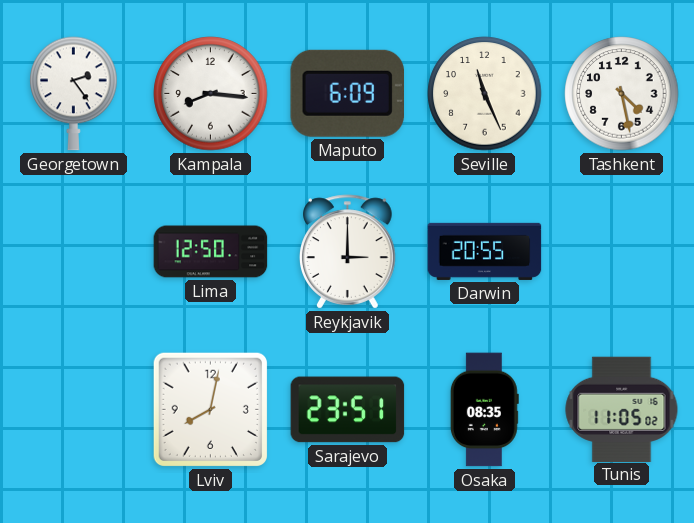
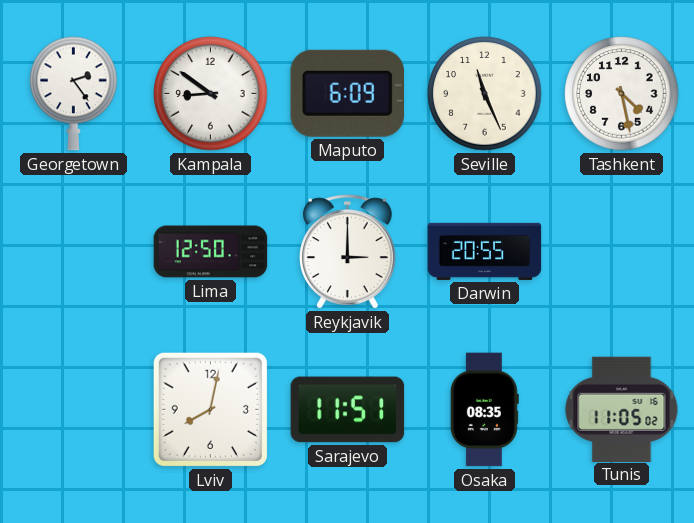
Kampala: 8:16 -> 8:51 (211, 94)
Sarajevo: 23:51 -> 11:51 (348, 410)
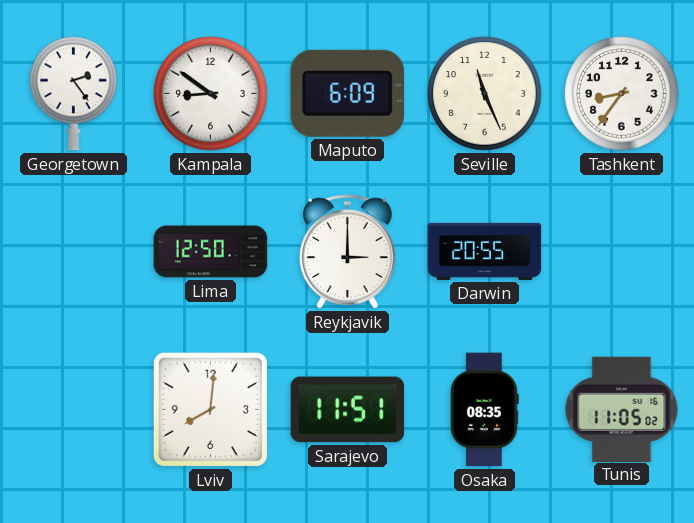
Tashkent: 4:28 -> 8:36 (622, 94)
Lviv: 8:02 -> 8:01 (210, 409)
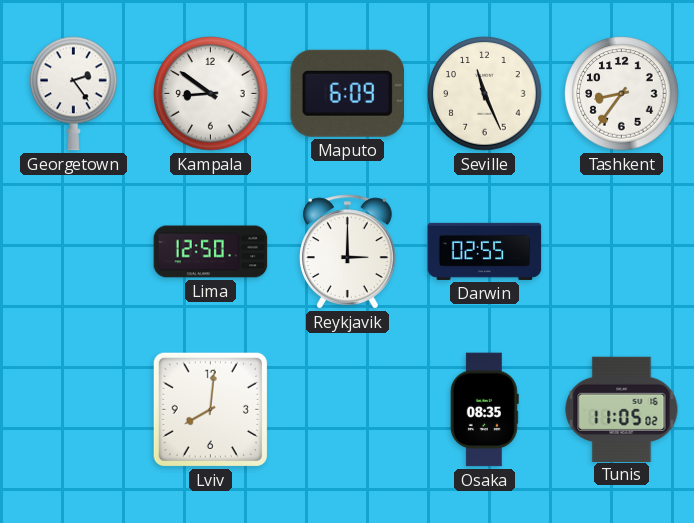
Darwin: 20:55 -> 02:55 (485, 251)
Sarajevo: 11:51 -> none (348, 410)
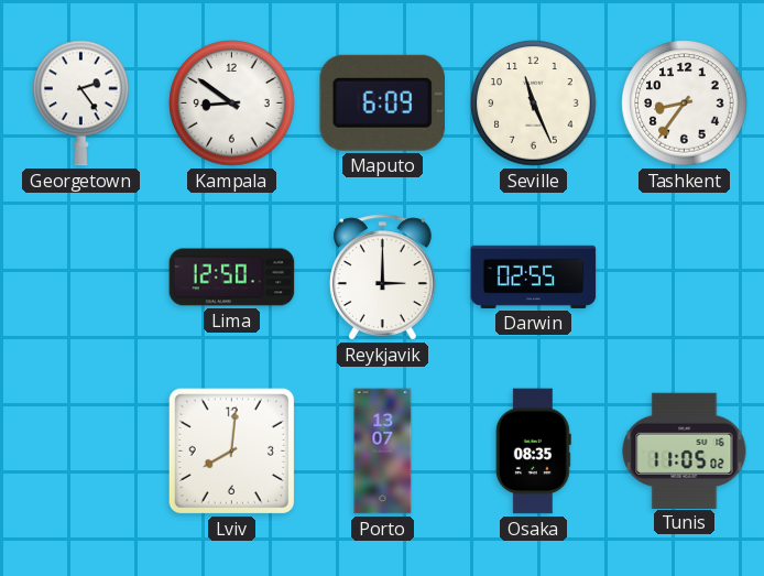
Porto: none -> 13:07 (383, 452)
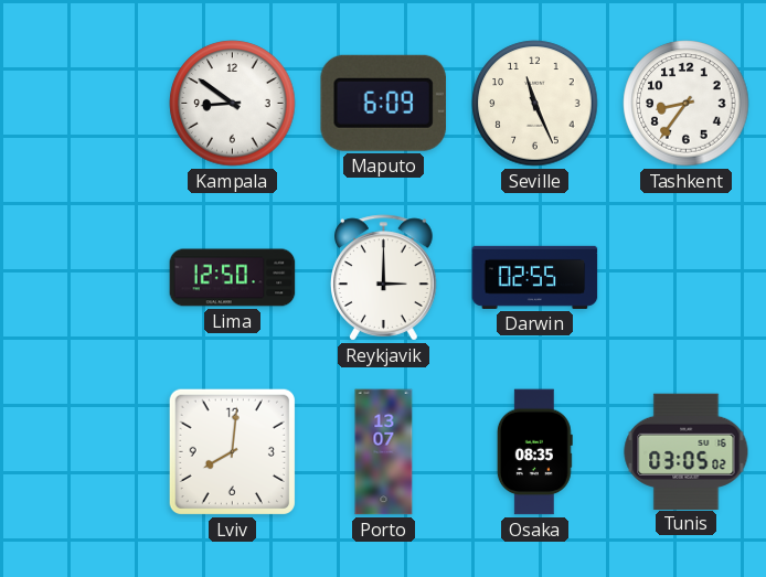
Georgetown: 2:24 -> none (81, 104)
Tunis: 11:05 -> 03:05 (687, 451)
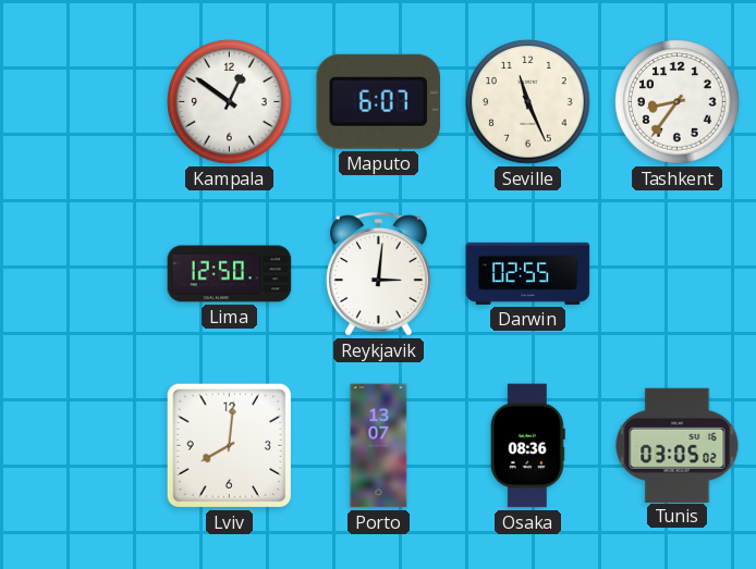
Kampala: 8:51 -> 12:51 (230, 102)
Maputo: 6:09 -> 6:07 (378, 101)
Reykjavik: 3:00 -> 3:01 (379, 274)
Osaka: 08:35 -> 08:36 (527, 446)
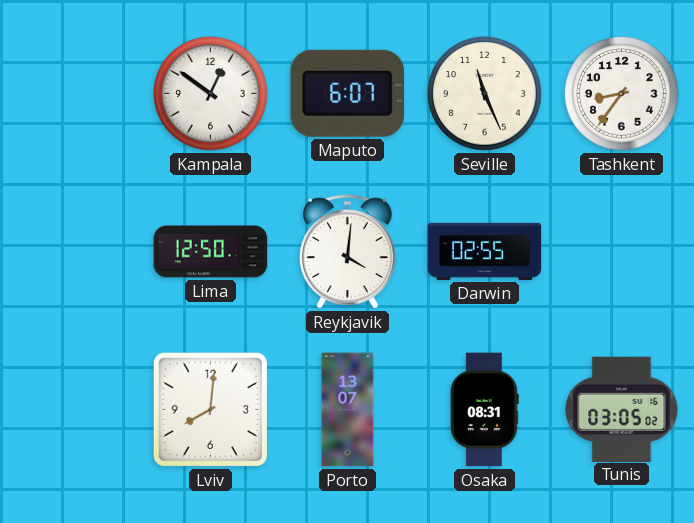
Reykjavik: 3:01 -> 4:01 (348, 252)
Osaka: 08:36 -> 08:31 (484, 410)
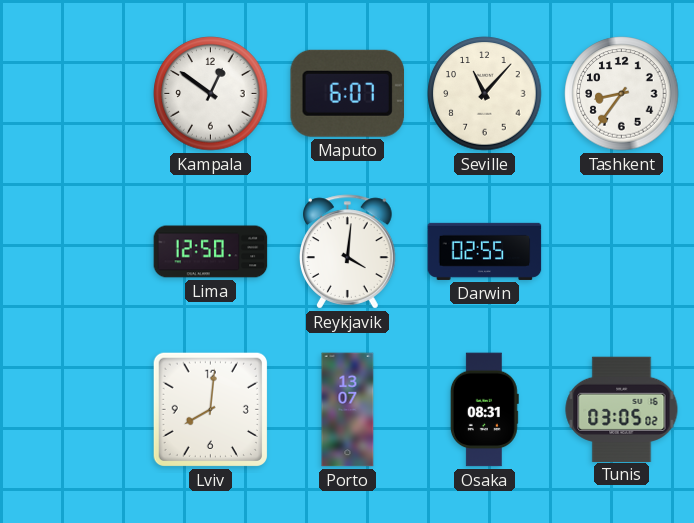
Seville: 11:26 -> 11:07 (485, 94)
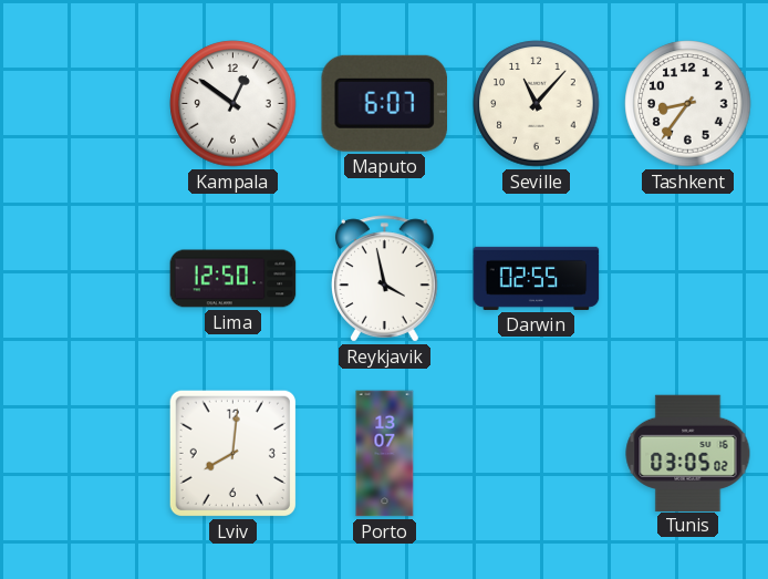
Reykjavik: 4:01 -> 3:58 (385, 279)
Osaka: 08:31 -> none (484, 410)
